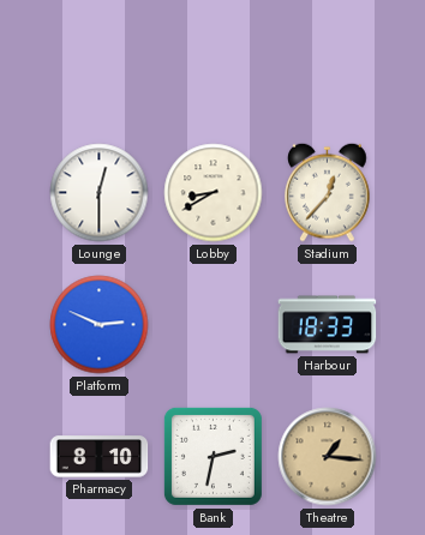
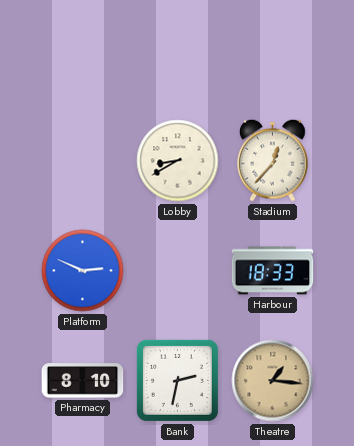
Lounge: 12:30 -> none (100, 193)
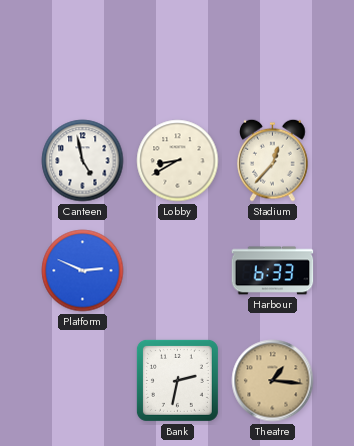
Canteen: none -> 4:58 (83, 161)
Harbour: 18:33 -> 6:33 (273, 271)
Pharmacy: 8:10 -> none (83, 381)
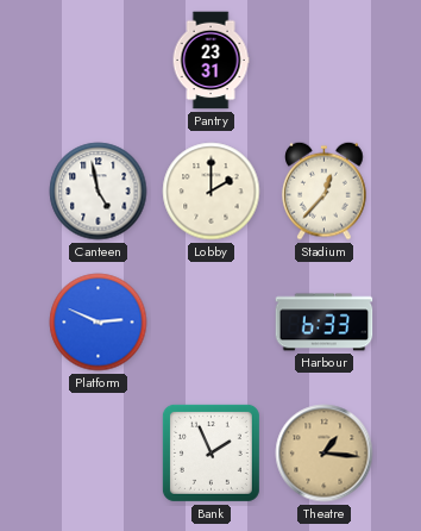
Pantry: none -> 23:31 (211, 61)
Lobby: 8:40 -> 2:00 (212, 192)
Bank: 2:32 -> 1:56 (211, 452)
